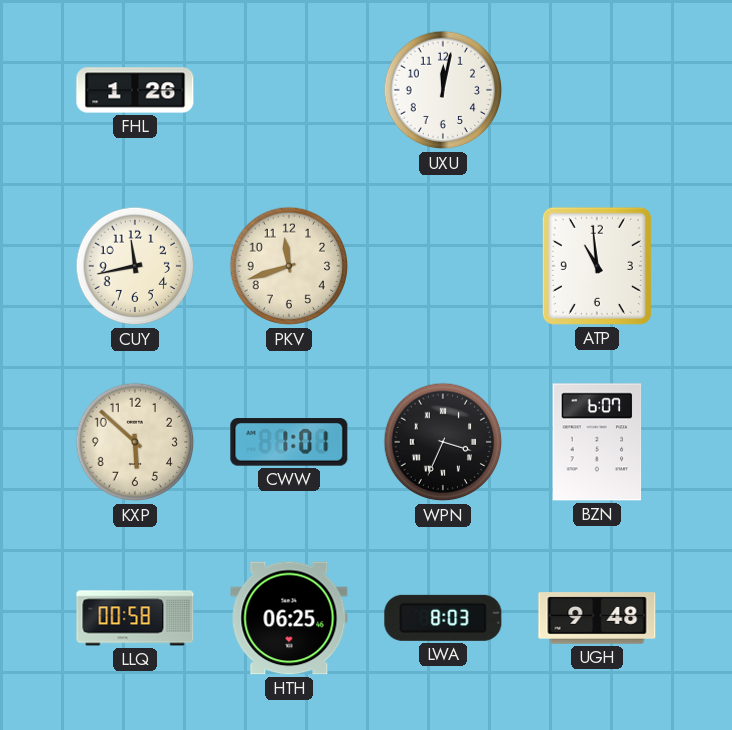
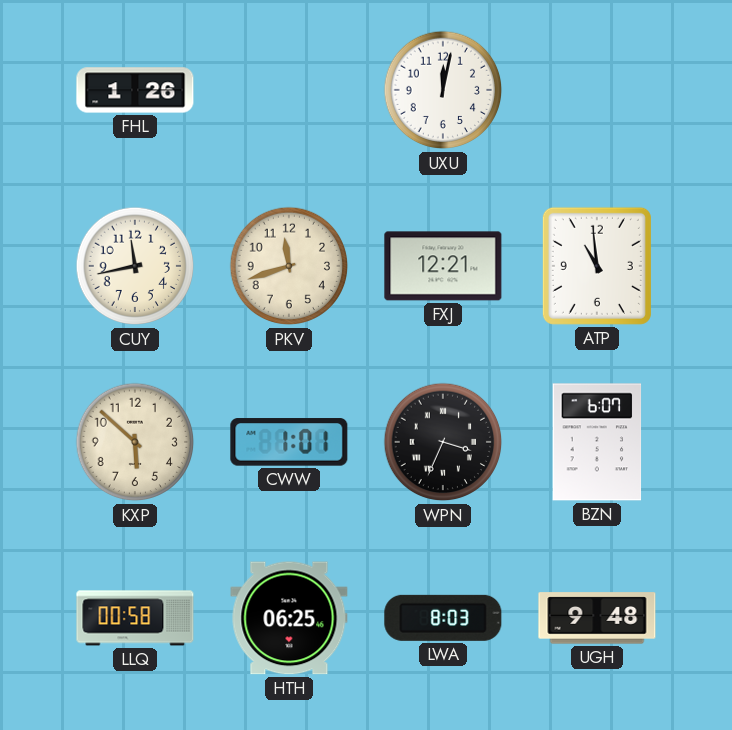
FXJ: none -> 12:21 (443, 266)
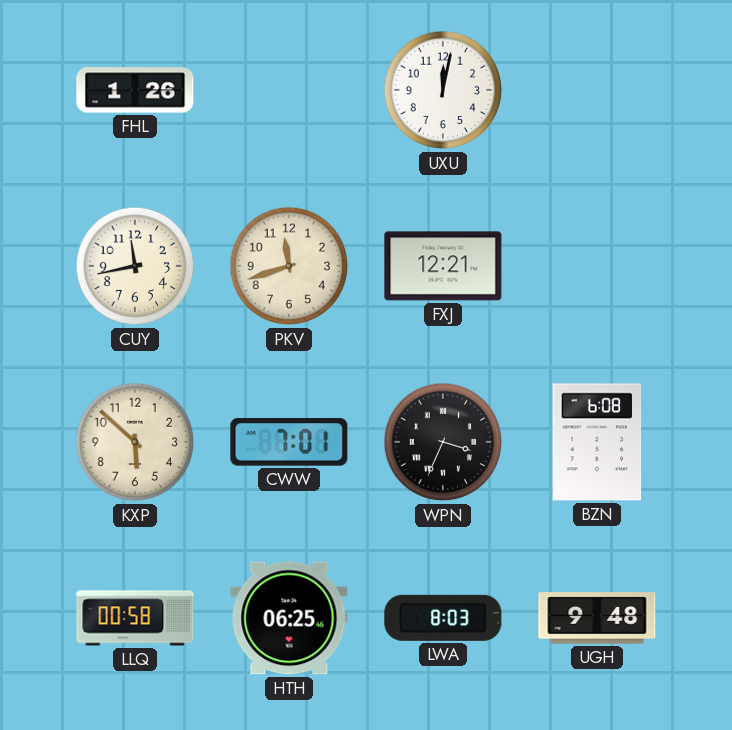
ATP: 10:59 -> none (597, 266)
CWW: 1:01 -> 7:01 (289, 442)
BZN: 6:07 -> 6:08 (597, 442)
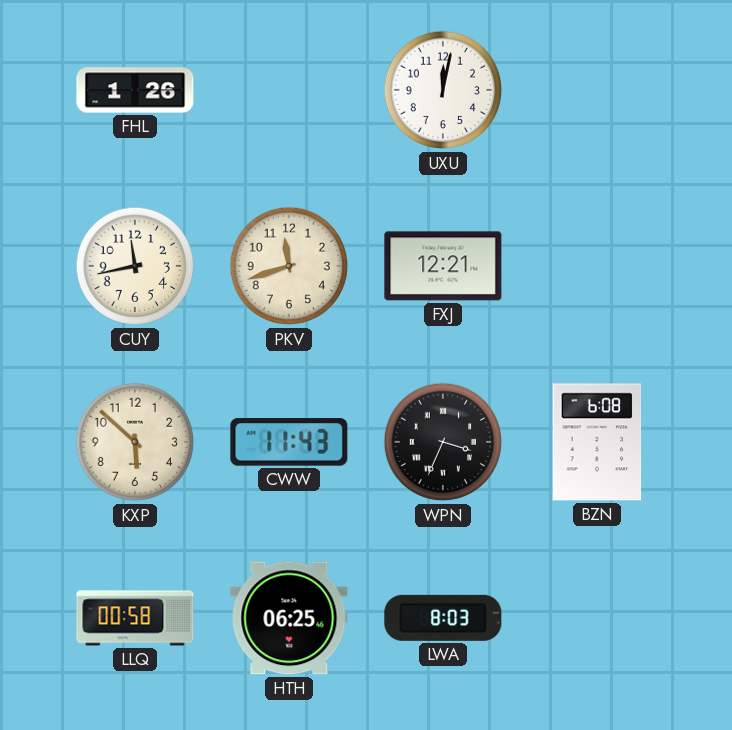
CWW: 7:01 -> 11:43 (289, 442)
UGH: 9:48 -> none (597, 618)
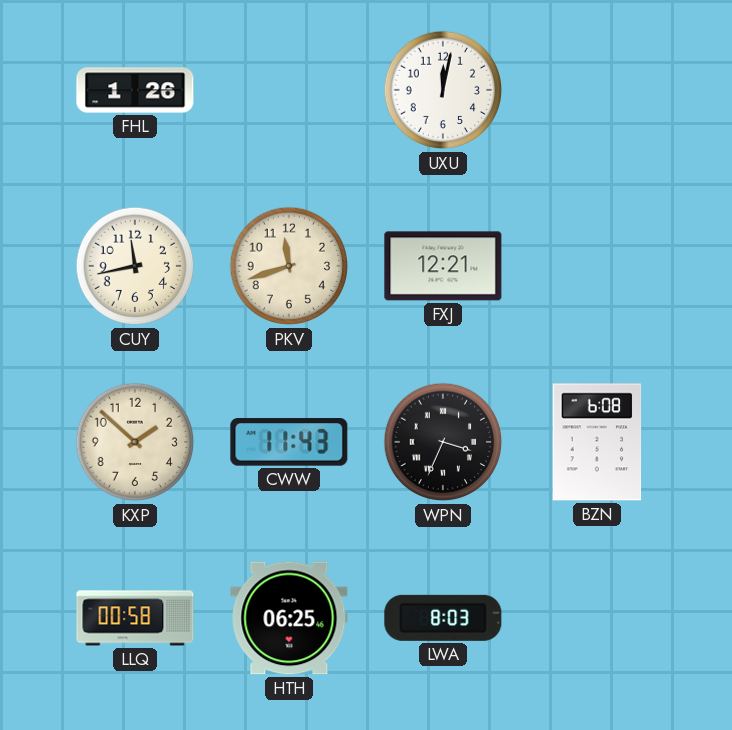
KXP: 5:52 -> 1:52 (135, 442)
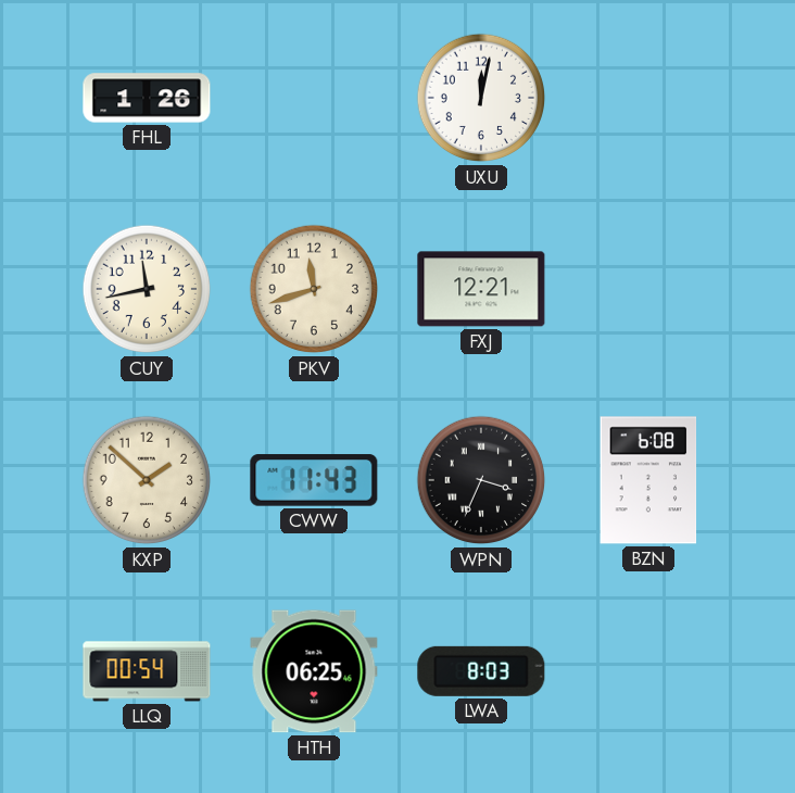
LLQ: 00:58 -> 00:54 (147, 671)
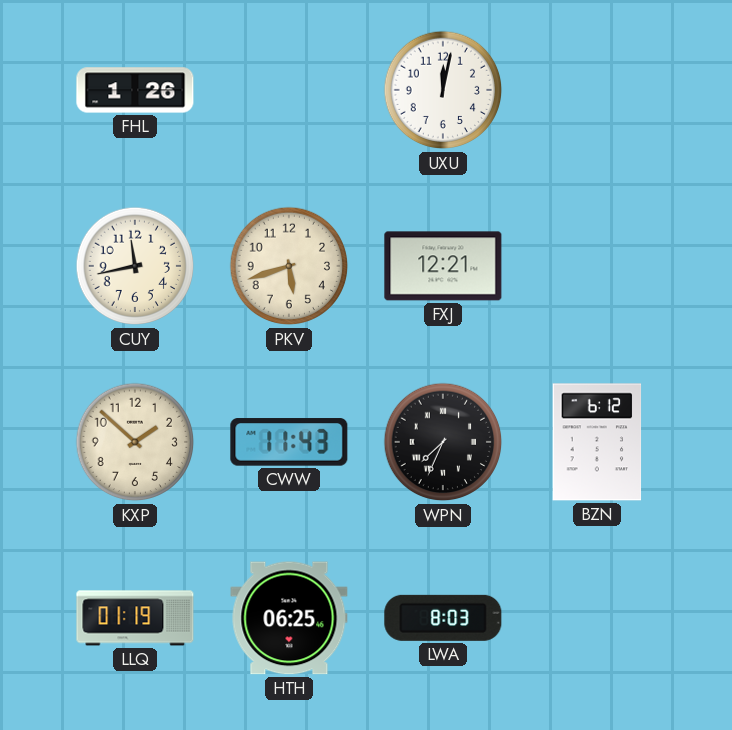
PKV: 11:42 -> 5:42 (289, 266)
WPN: 3:34 -> 7:34 (443, 442)
BZN: 6:08 -> 6:12 (597, 442)
LLQ: 00:54 -> 01:19 (135, 618)
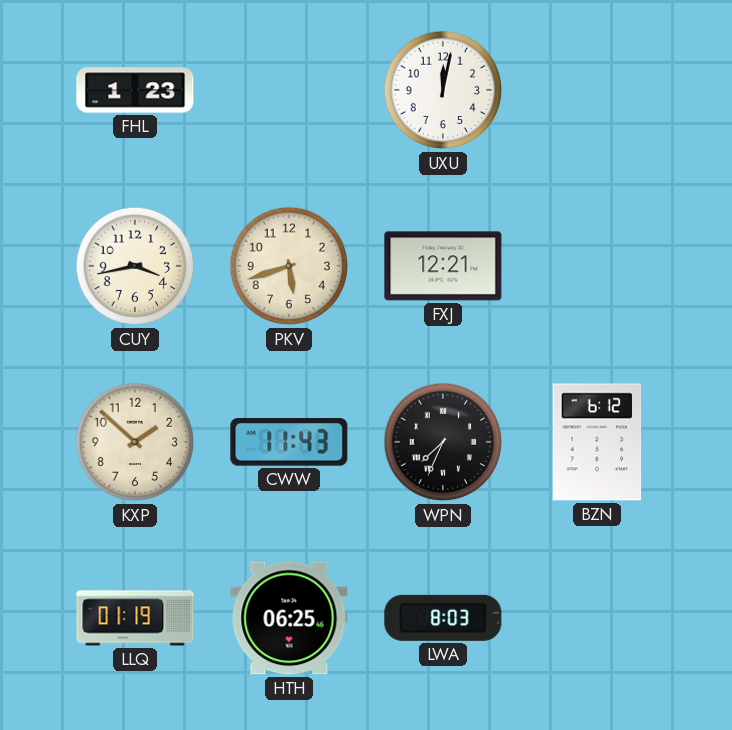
FHL: 1:26 -> 1:23 (135, 90)
CUY: 11:43 -> 3:43 (135, 266)
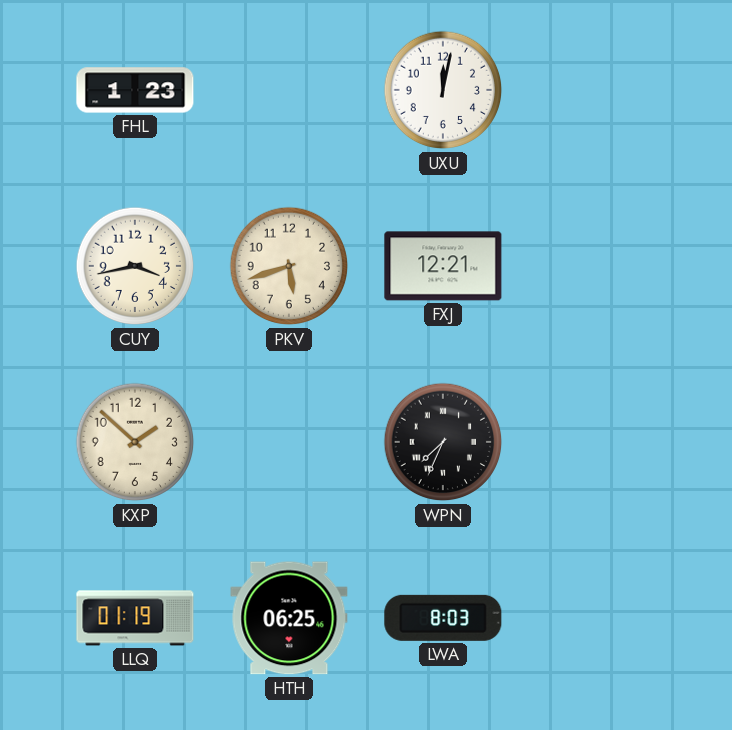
CWW: 11:43 -> none (289, 442)
BZN: 6:12 -> none (597, 442)
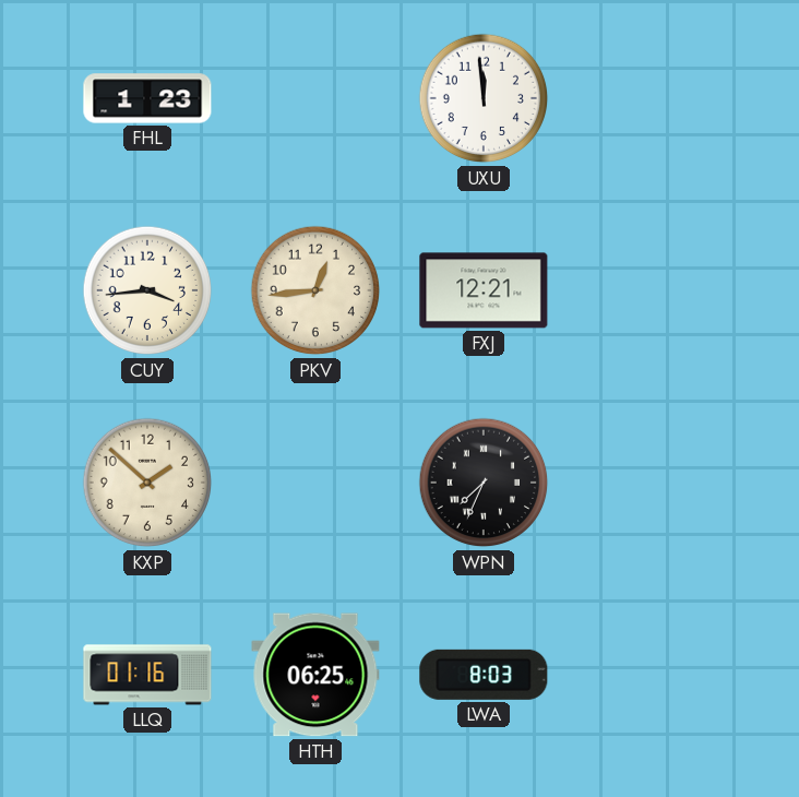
UXU: 12:02 -> 11:59 (484, 98)
CUY: 3:43 -> 3:44 (147, 290)
PKV: 5:42 -> 12:44 (315, 290)
LLQ: 01:19 -> 01:16 (147, 675)
